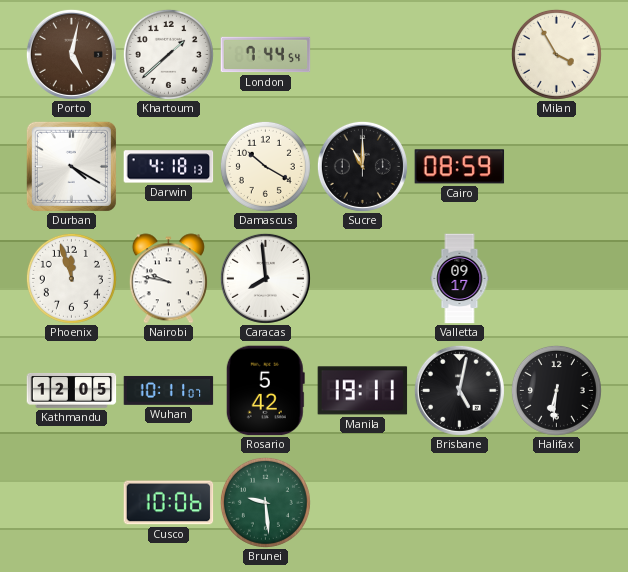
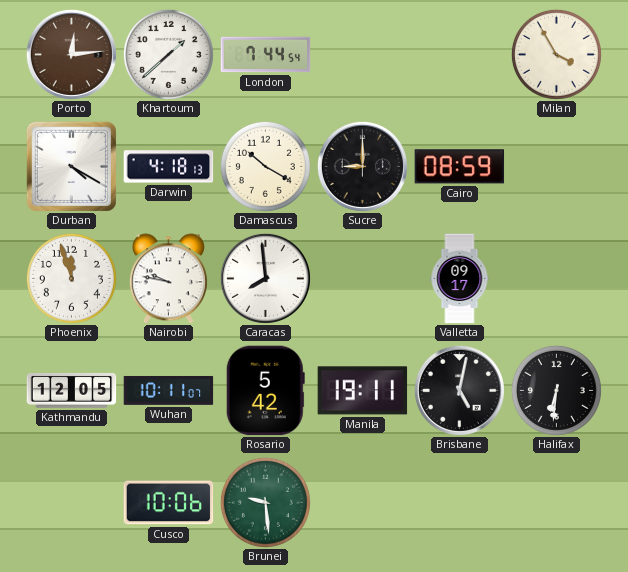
Porto: 5:02 -> 12:14 (71, 54)
Sucre: 11:00 -> 9:00 (362, 166)
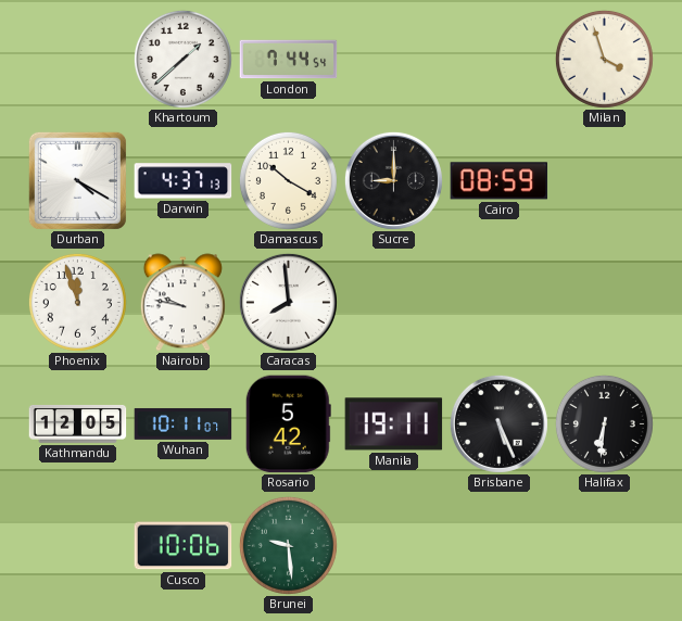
Porto: 12:14 -> none (71, 54)
Milan: 3:55 -> 3:57 (604, 59)
Darwin: 4:18 -> 4:37 (184, 181)
Valletta: 09:17 -> none (460, 279)
Brisbane: 5:02 -> 5:26 (498, 423)
